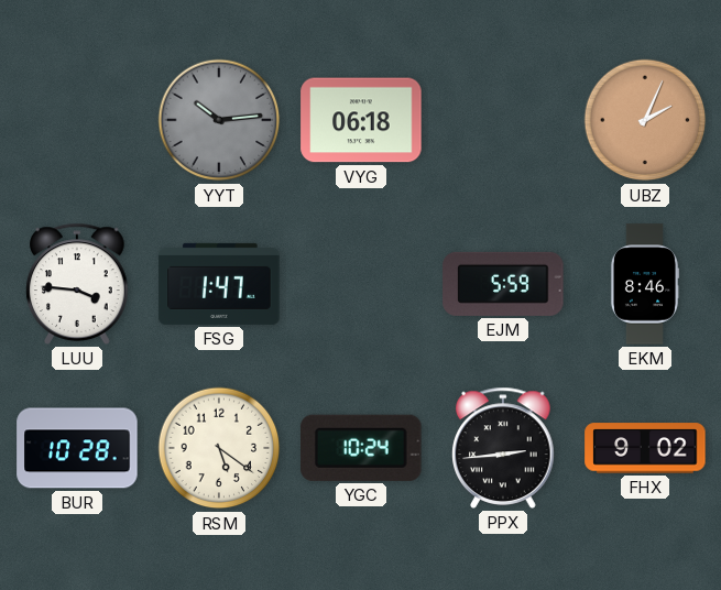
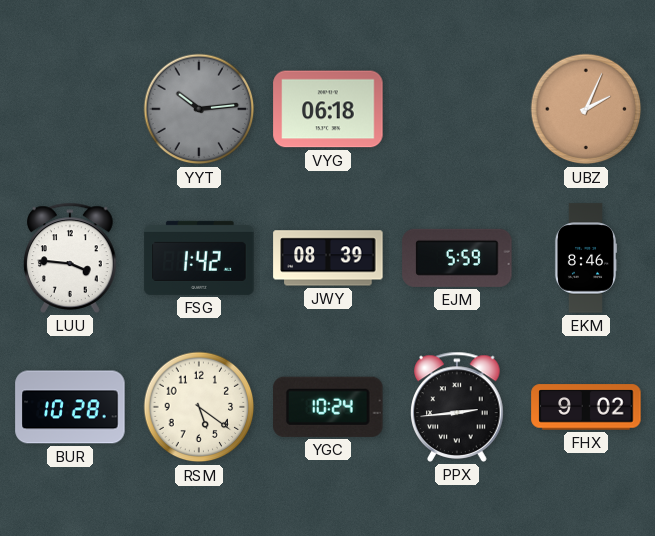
FSG: 1:47 -> 1:42 (199, 258)
JWY: none -> 08:39 (328, 258)
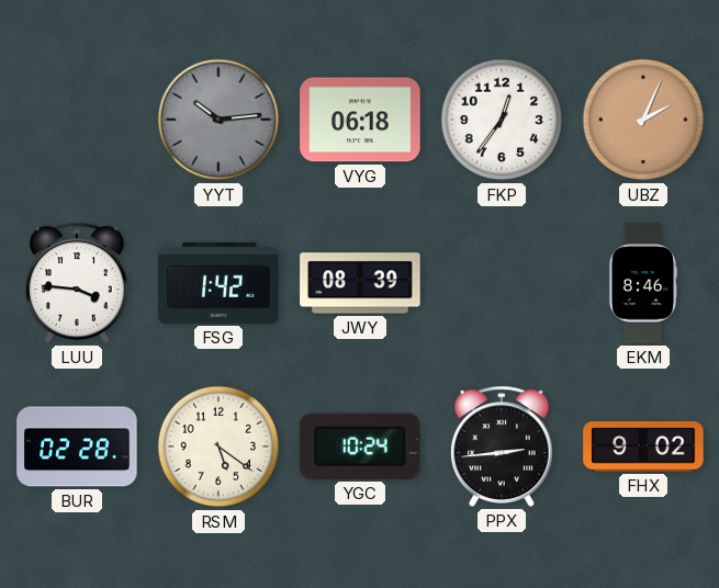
FKP: none -> 12:36 (502, 120)
EJM: 5:59 -> none (457, 258)
BUR: 10:28 -> 02:28 (77, 446)
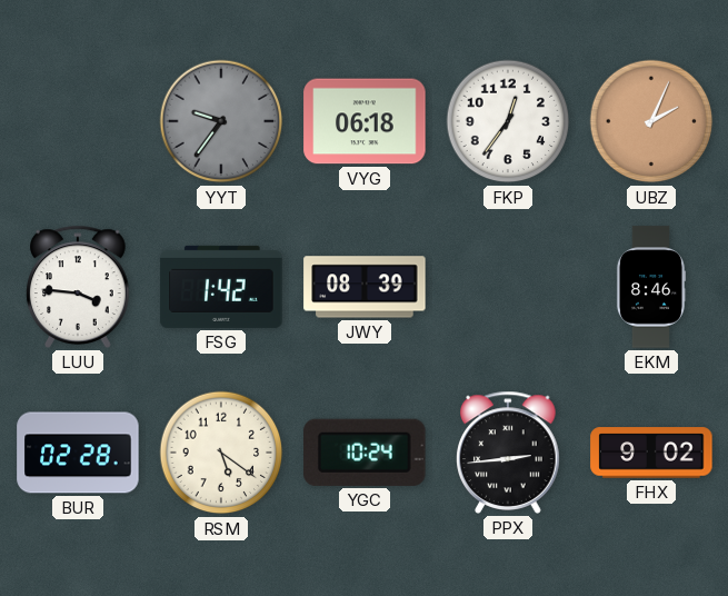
YYT: 10:14 -> 9:36 (221, 121)
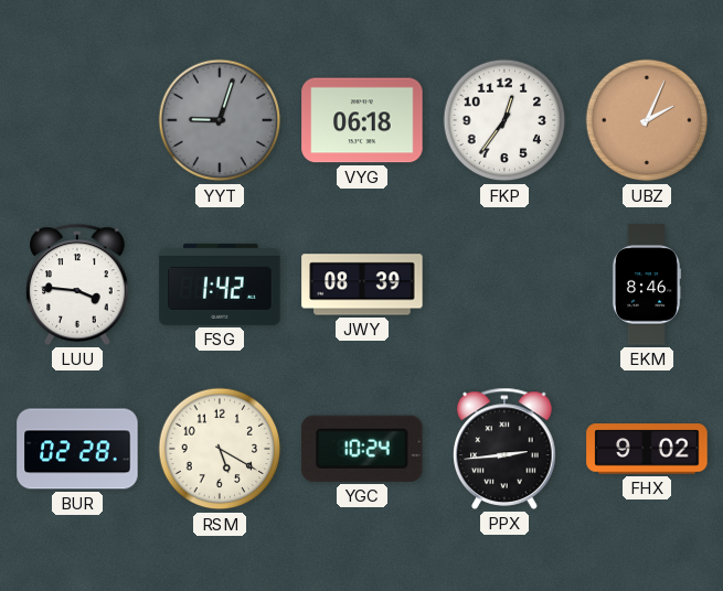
YYT: 9:36 -> 9:03 (220, 120)
RSM: 5:21 -> 5:20 (220, 449)
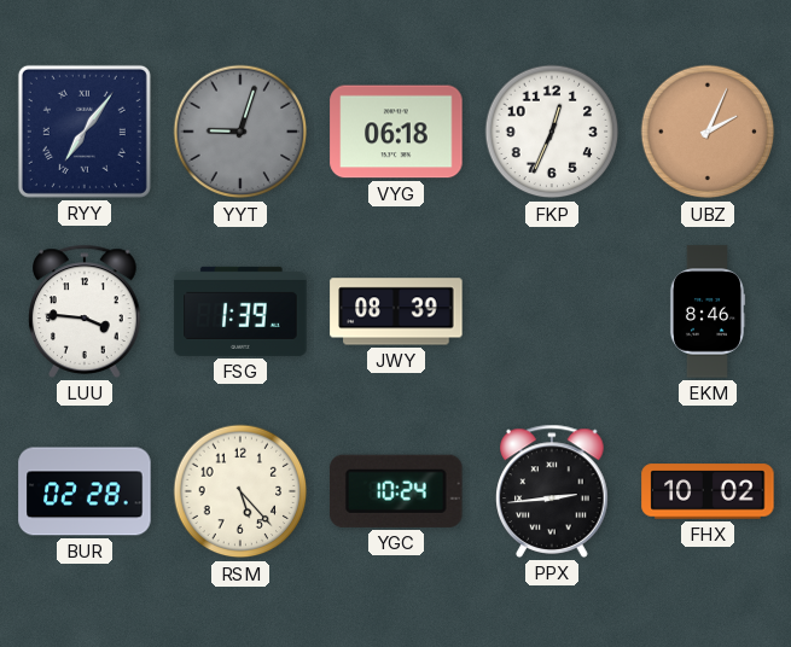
RYY: none -> 7:06 (85, 132)
FKP: 12:36 -> 12:34 (552, 132)
FSG: 1:42 -> 1:39 (240, 311)
RSM: 5:20 -> 5:23 (240, 491)
FHX: 9:02 -> 10:02 (708, 491)
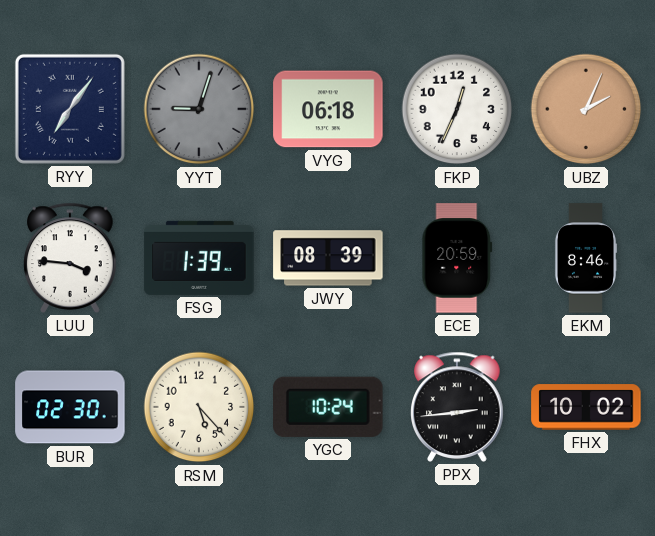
ECE: none -> 20:59 (457, 258)
BUR: 02:28 -> 02:30 (70, 407)
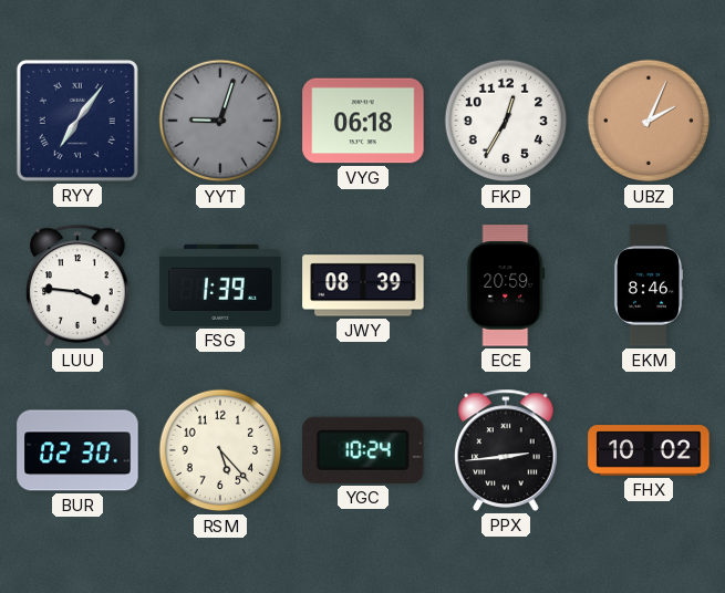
FKP: 12:34 -> 12:35 (506, 121)
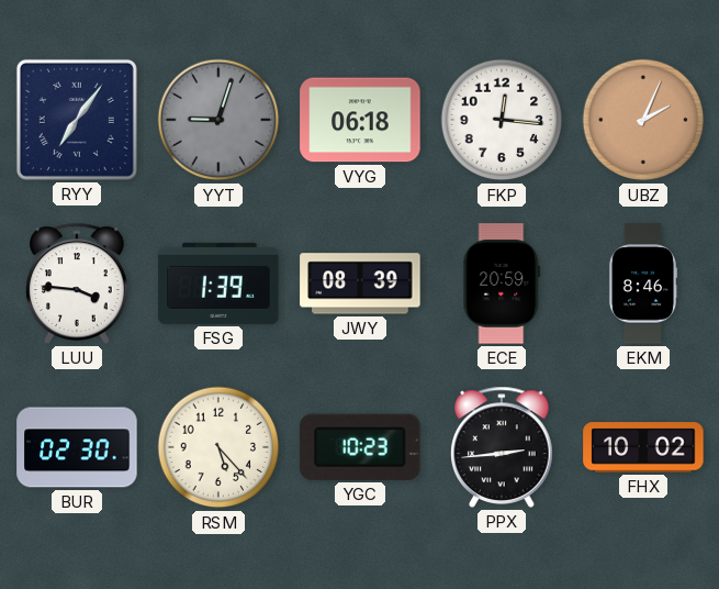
FKP: 12:35 -> 12:16 (502, 120)
YGC: 10:24 -> 10:23 (360, 447)
